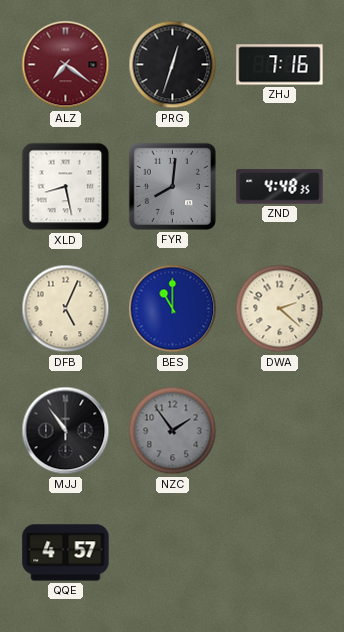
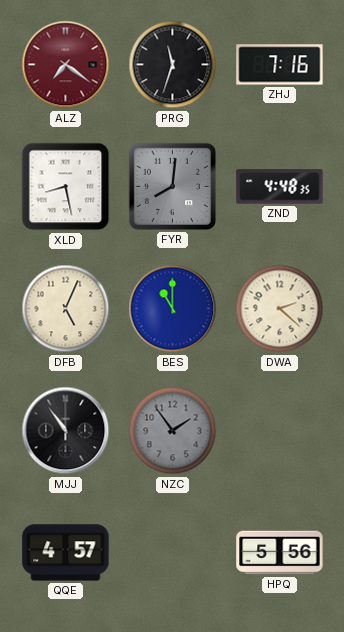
PRG: 12:33 -> 11:33 (173, 65)
HPQ: none -> 5:56 (280, 553)
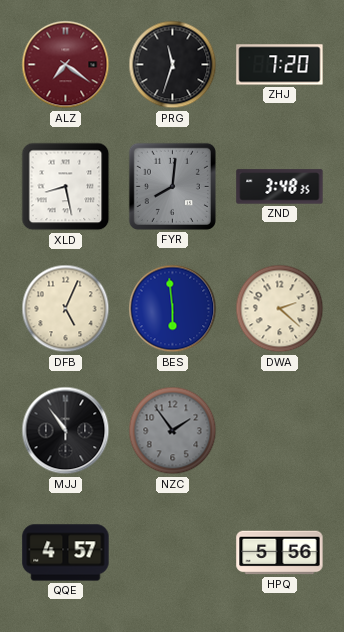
ZHJ: 7:16 -> 7:20 (280, 65)
ZND: 4:48 -> 3:48 (280, 187)
BES: 11:00 -> 5:59 (173, 309)
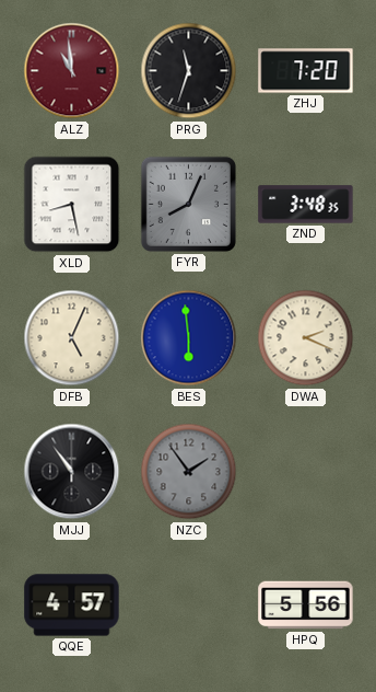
ALZ: 7:21 -> 10:59 (72, 71)
FYR: 8:01 -> 8:04 (188, 204)
DWA: 2:22 -> 2:19 (306, 338)
